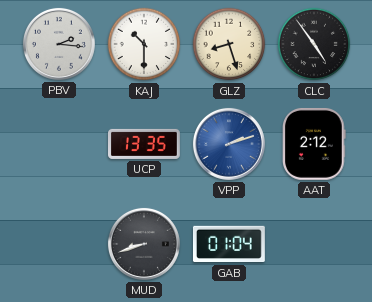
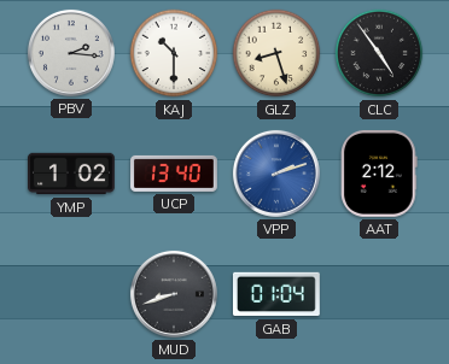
YMP: none -> 1:02 (72, 174)
UCP: 13:35 -> 13:40 (175, 174)
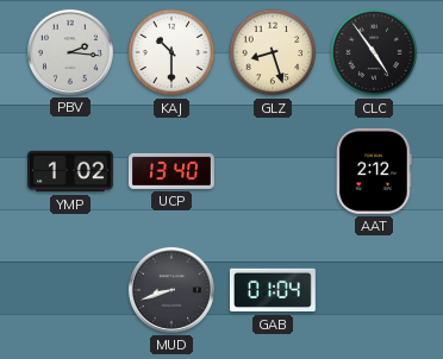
VPP: 2:12 -> none (276, 174)
